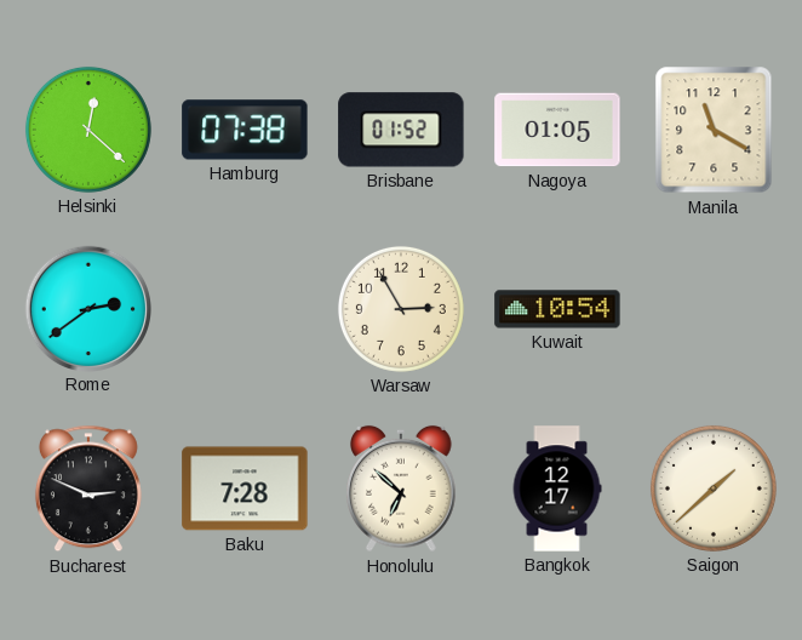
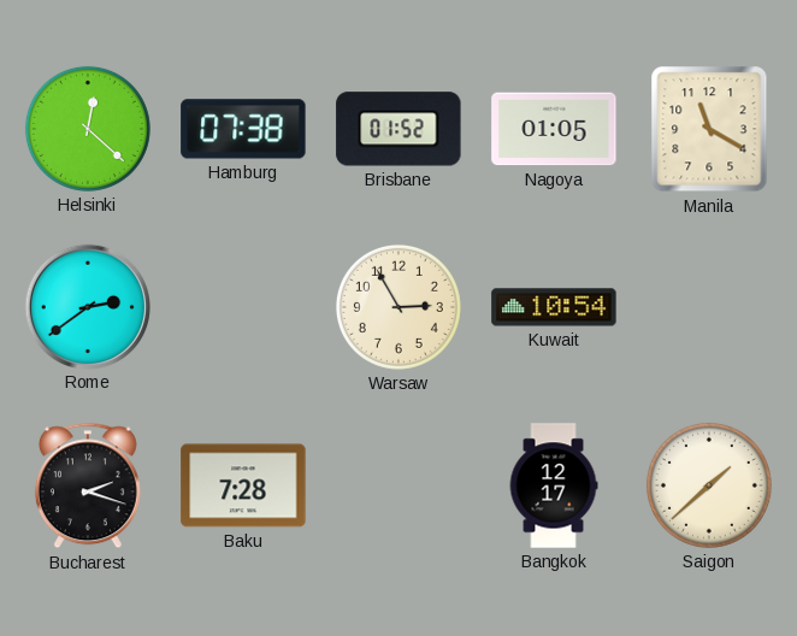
Bucharest: 2:49 -> 2:18 (88, 485)
Honolulu: 6:52 -> none (401, 488)
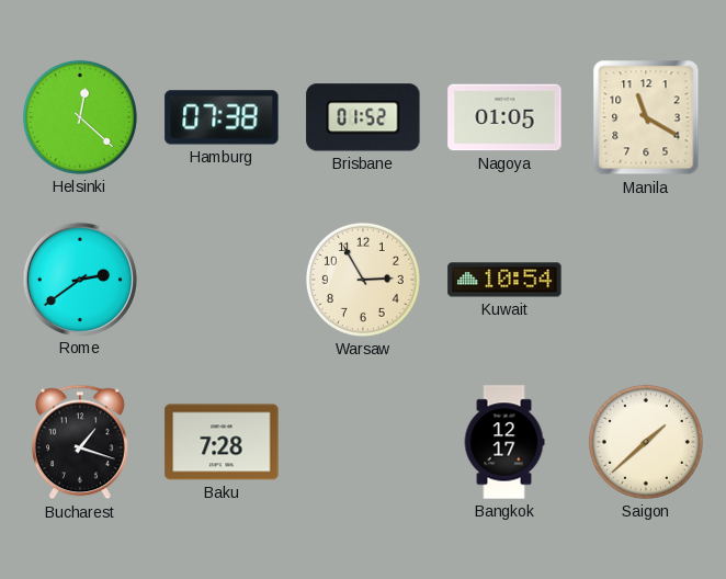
Bucharest: 2:18 -> 1:18 (80, 442)
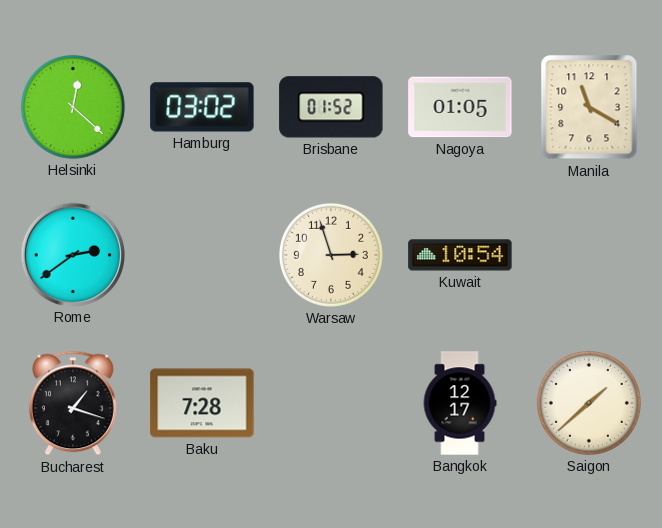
Hamburg: 07:38 -> 03:02 (202, 107)
Warsaw: 2:55 -> 2:57 (331, 255)
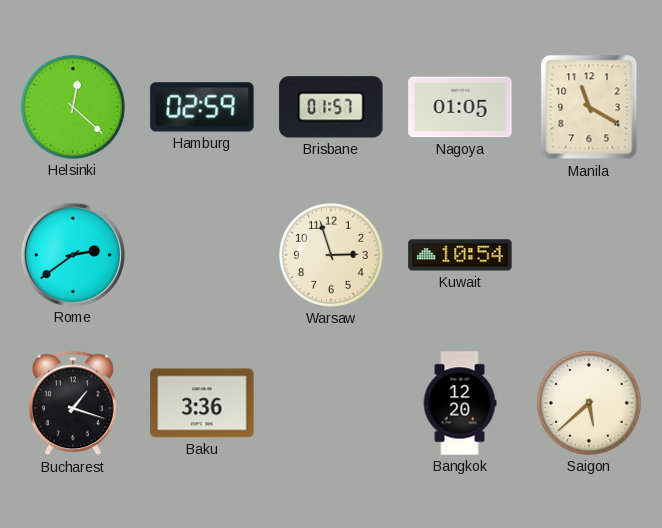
Hamburg: 03:02 -> 02:59 (202, 107)
Brisbane: 01:52 -> 01:57 (331, 107)
Baku: 7:28 -> 3:36 (202, 403)
Bangkok: 12:17 -> 12:20 (460, 403)
Saigon: 1:38 -> 5:38 (589, 403)
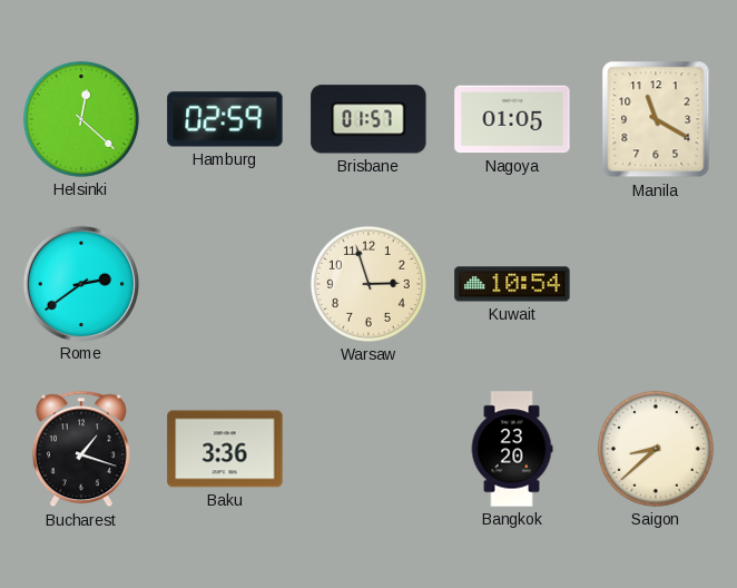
Bangkok: 12:20 -> 23:20 (512, 449)
Saigon: 5:38 -> 8:38 (656, 449)
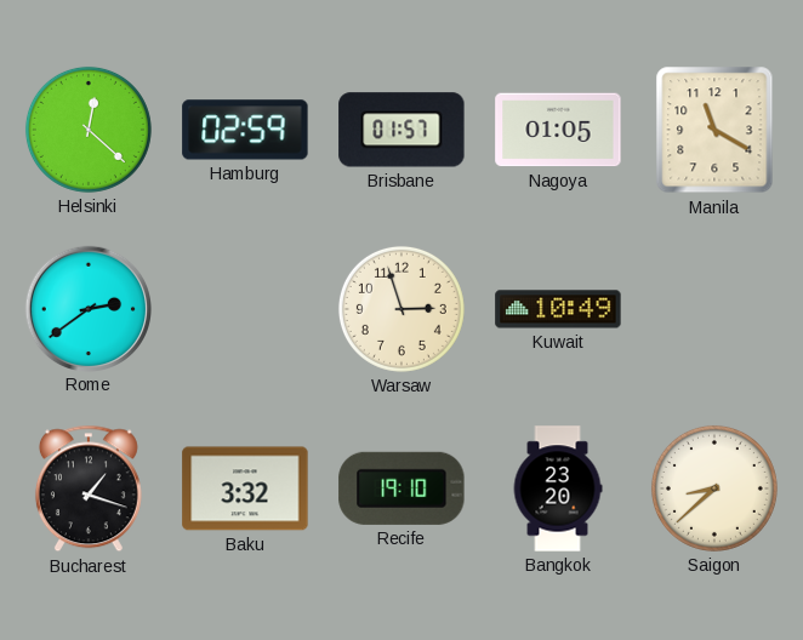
Kuwait: 10:54 -> 10:49 (558, 309)
Baku: 3:36 -> 3:32 (245, 488)
Recife: none -> 19:10 (401, 488)
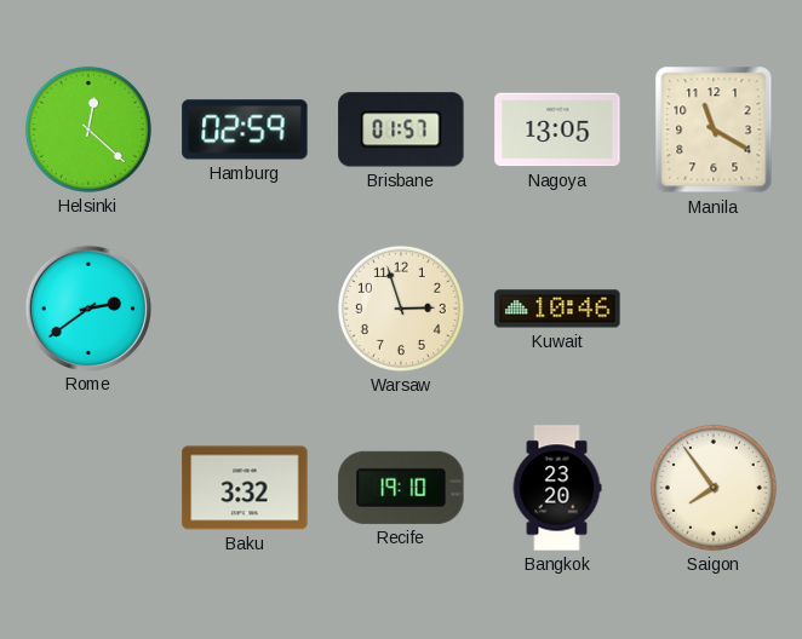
Nagoya: 01:05 -> 13:05 (557, 129)
Kuwait: 10:49 -> 10:46 (557, 309)
Bucharest: 1:18 -> none (89, 488)
Saigon: 8:38 -> 7:54 (714, 488)
